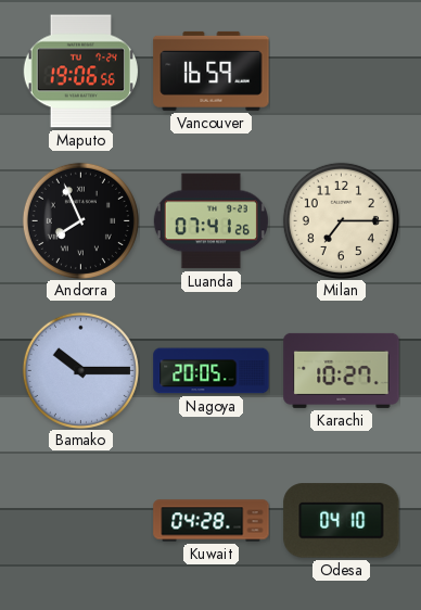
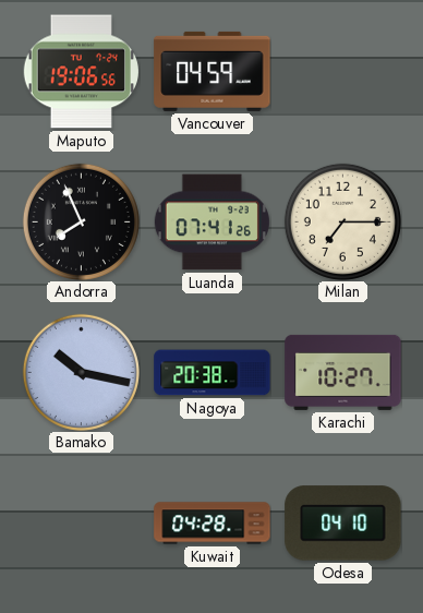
Vancouver: 16:59 -> 04:59 (213, 71)
Bamako: 10:15 -> 10:17 (81, 372)
Nagoya: 20:05 -> 20:38 (213, 373)
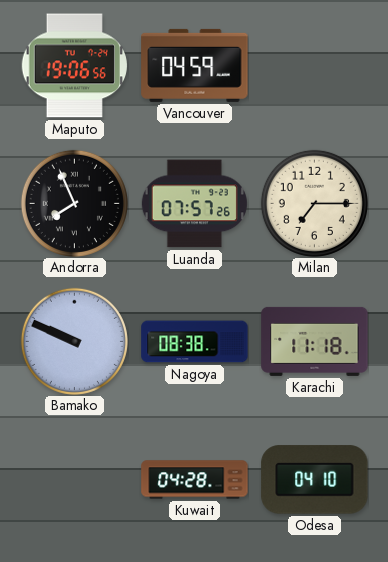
Luanda: 07:41 -> 07:57 (194, 204)
Bamako: 10:17 -> 9:49 (74, 341)
Nagoya: 20:38 -> 08:38 (195, 342)
Karachi: 10:27 -> 11:18 (315, 341)
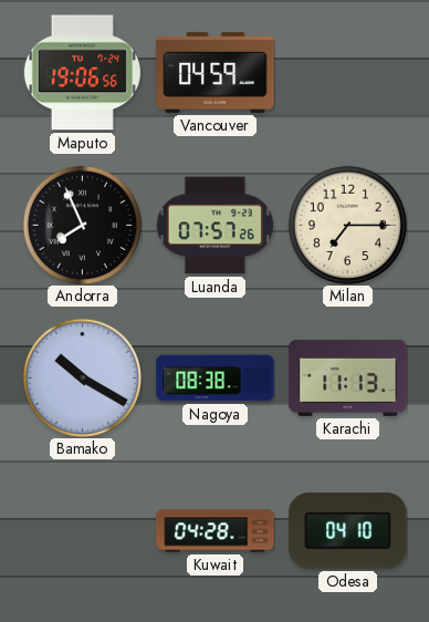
Bamako: 9:49 -> 10:20 (82, 377)
Karachi: 11:18 -> 11:13 (348, 377)
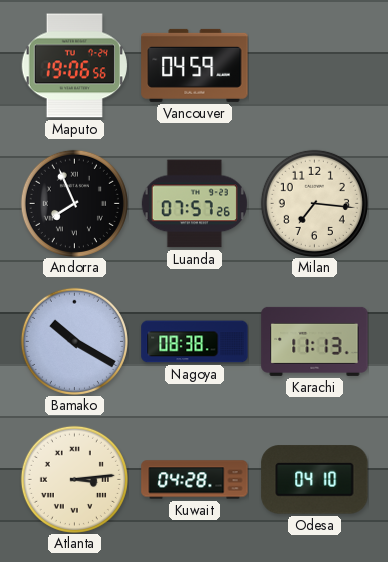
Milan: 7:15 -> 7:16 (314, 203)
Atlanta: none -> 3:14 (74, 479)
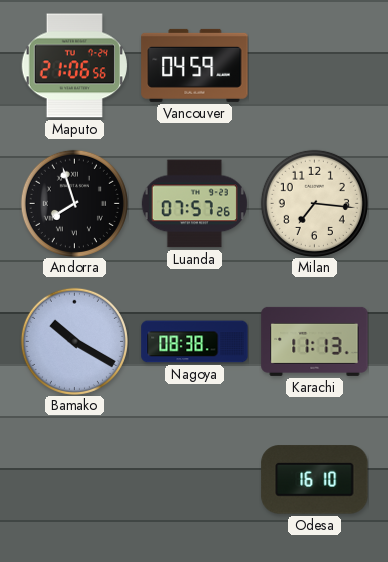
Maputo: 19:06 -> 21:06 (74, 66)
Andorra: 7:56 -> 7:57 (74, 203)
Atlanta: 3:14 -> none (74, 479)
Kuwait: 04:28 -> none (195, 480)
Odesa: 04:10 -> 16:10 (315, 480)
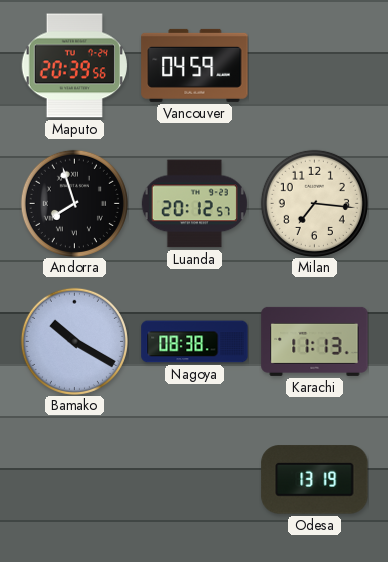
Maputo: 21:06 -> 20:39 (74, 66)
Luanda: 07:57 -> 20:12 (194, 204)
Odesa: 16:10 -> 13:19 (315, 480)
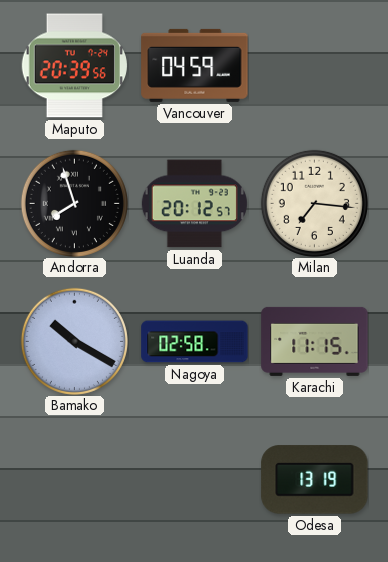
Nagoya: 08:38 -> 02:58 (195, 342)
Karachi: 11:13 -> 11:15 (315, 341)
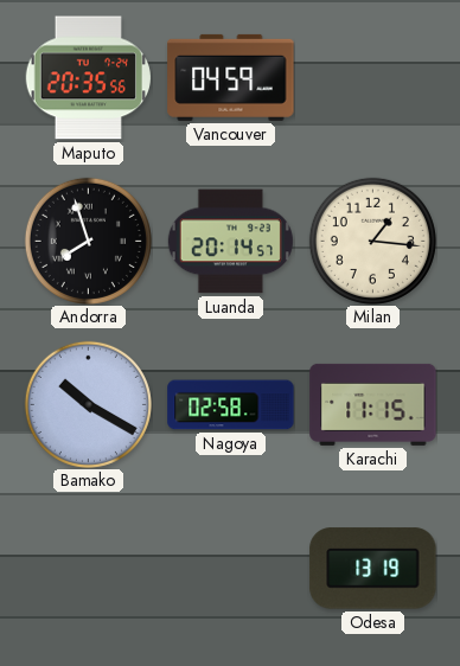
Maputo: 20:39 -> 20:35 (88, 78)
Luanda: 20:12 -> 20:14 (230, 242)
Milan: 7:16 -> 1:16 (372, 241)
